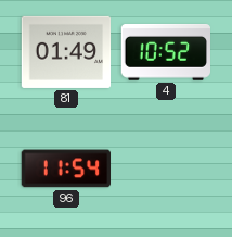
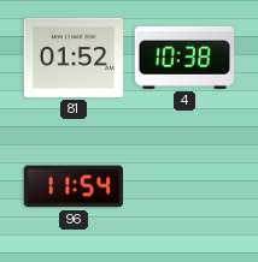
81: 01:49 -> 01:52 (74, 58)
4: 10:52 -> 10:38 (183, 58)
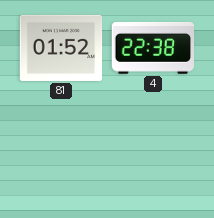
4: 10:38 -> 22:38 (152, 48)
96: 11:54 -> none (74, 186)
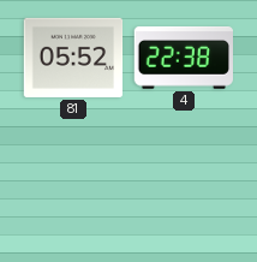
81: 01:52 -> 05:52 (73, 58)
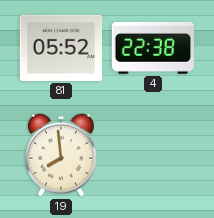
19: none -> 7:59 (62, 155)
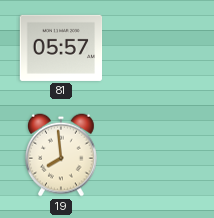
81: 05:52 -> 05:57 (61, 48)
4: 22:38 -> none (152, 48)
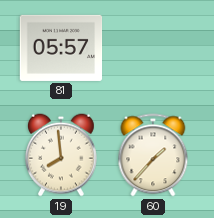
60: none -> 1:37 (153, 155)
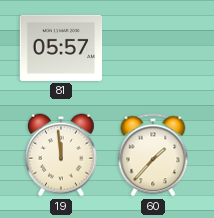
19: 7:59 -> 11:59 (62, 155)
